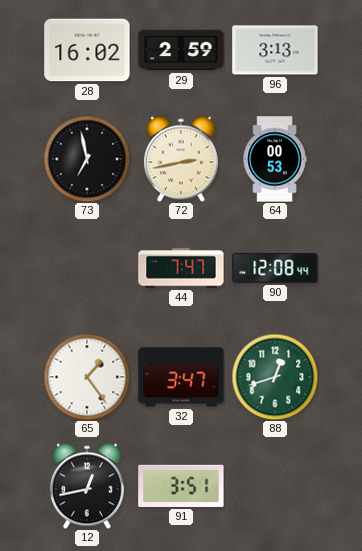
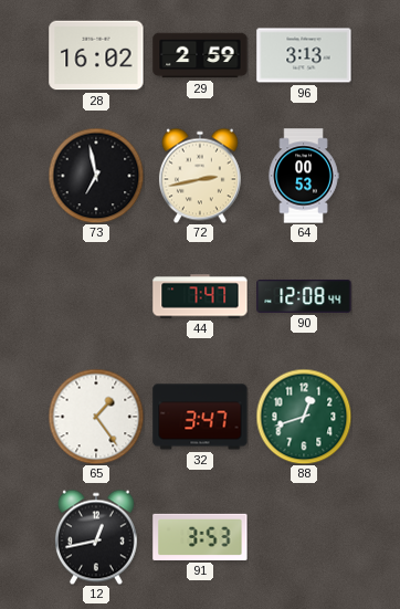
91: 3:51 -> 3:53 (200, 537)
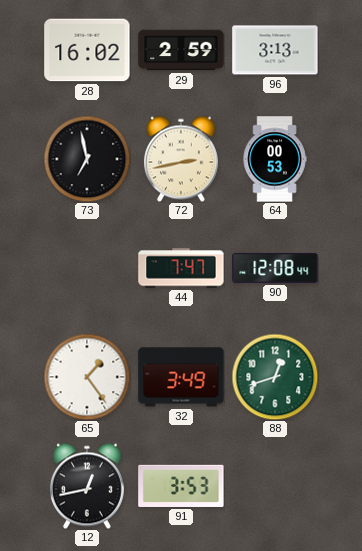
32: 3:47 -> 3:49 (181, 377)
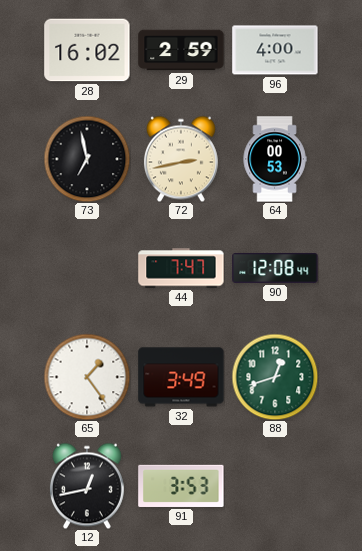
96: 3:13 -> 4:00 (275, 50)
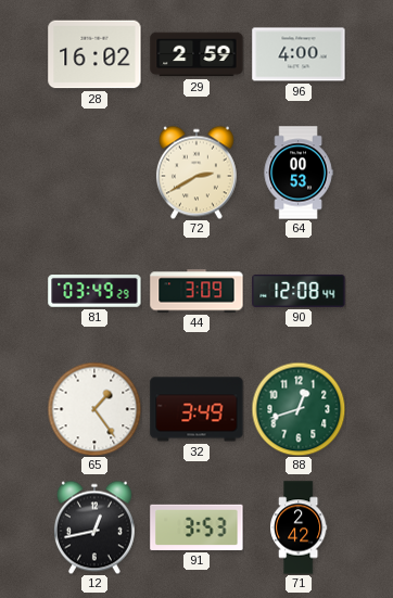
73: 6:58 -> none (87, 159)
72: 2:43 -> 2:40 (196, 173)
81: none -> 03:49 (94, 292)
44: 7:47 -> 3:09 (196, 291)
71: none -> 2:42 (300, 527)
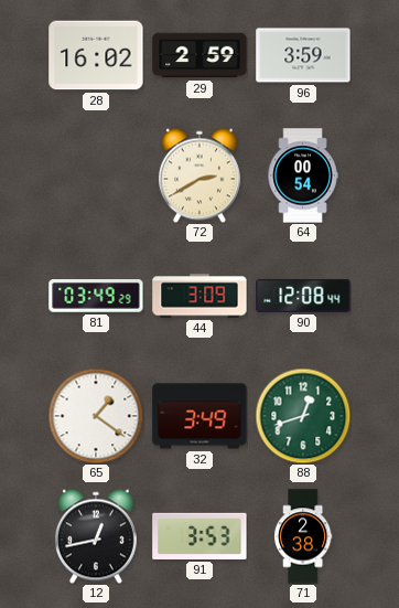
96: 4:00 -> 3:59 (303, 55)
64: 00:53 -> 00:54 (303, 175)
65: 1:24 -> 1:21 (96, 416)
71: 2:42 -> 2:38 (304, 536)
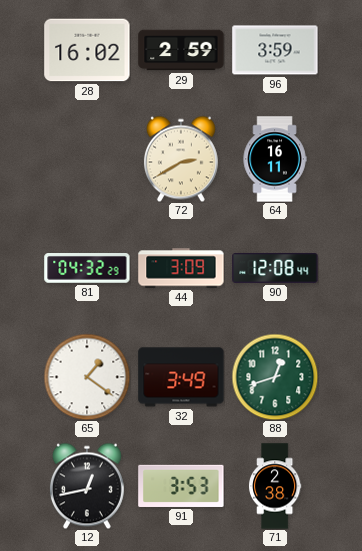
64: 00:54 -> 16:11 (275, 159)
81: 03:49 -> 04:32 (87, 269)
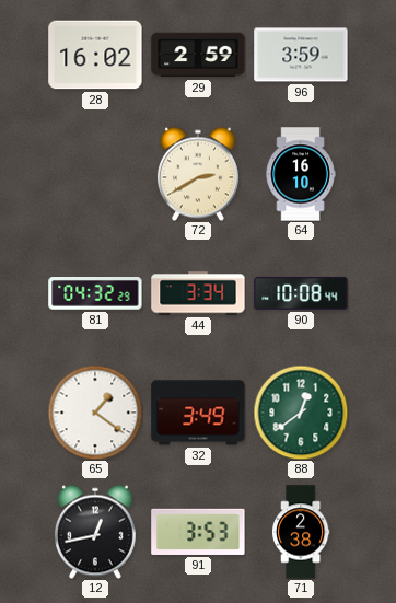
64: 16:11 -> 16:10 (301, 174)
44: 3:09 -> 3:34 (198, 293)
90: 12:08 -> 10:08 (301, 293)
88: 12:42 -> 12:39 (301, 413)
